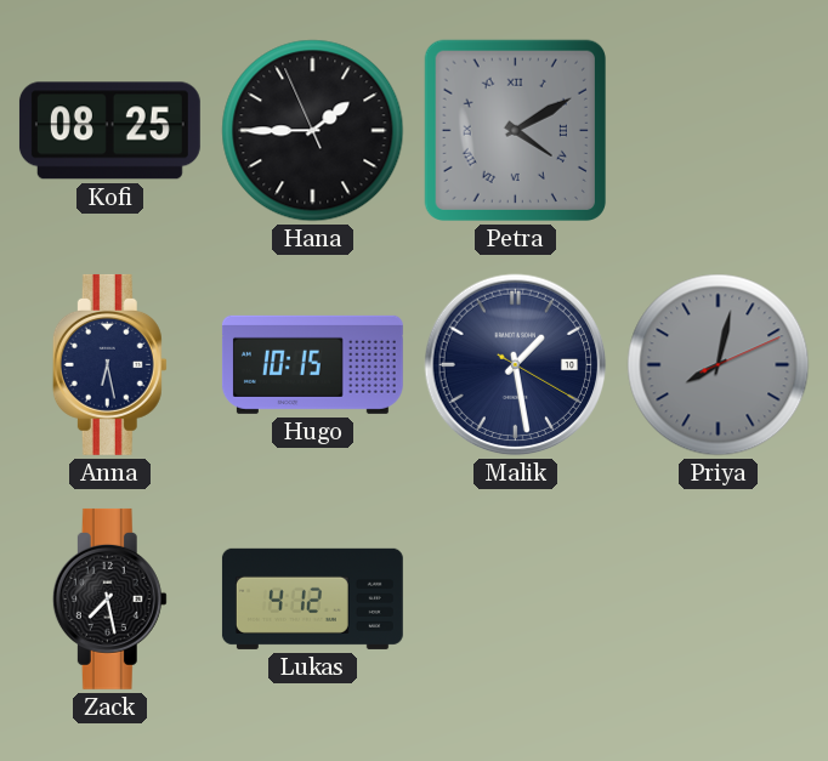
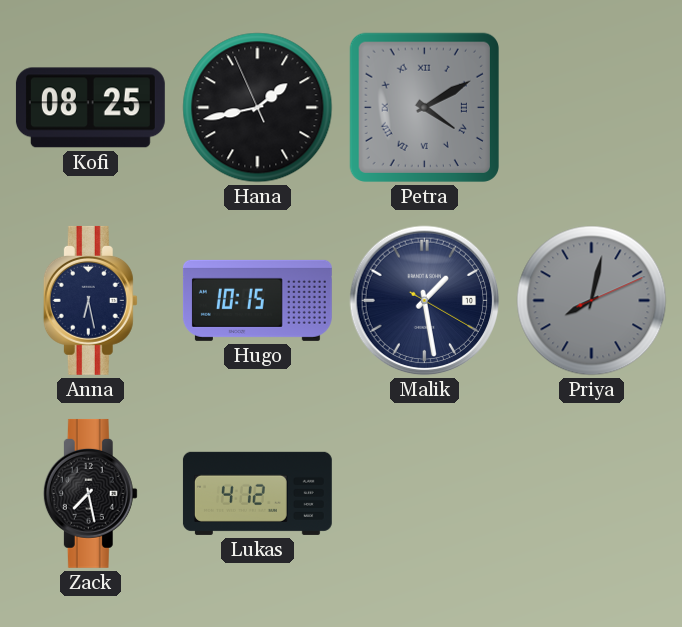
Hana: 1:44 -> 1:42 (258, 108)
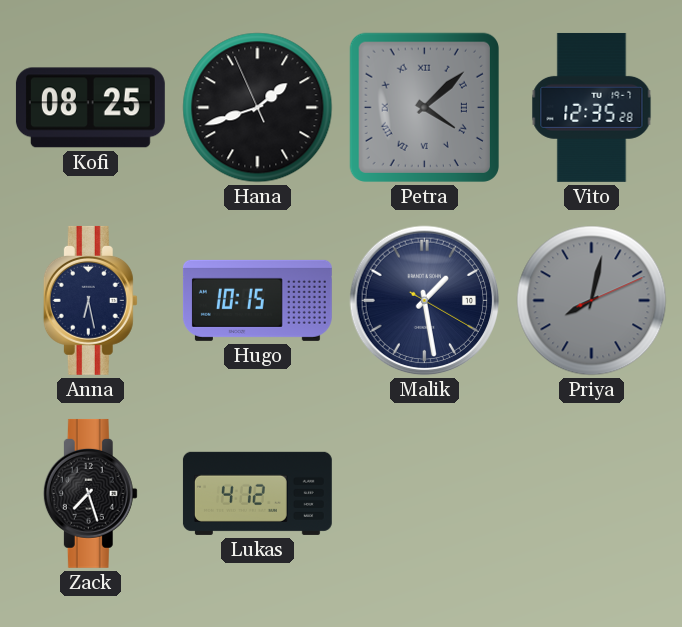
Hana: 1:42 -> 1:41 (258, 108)
Petra: 4:10 -> 4:08 (424, 107)
Vito: none -> 12:35 (592, 107)
Zack: 7:28 -> 7:27 (90, 493)
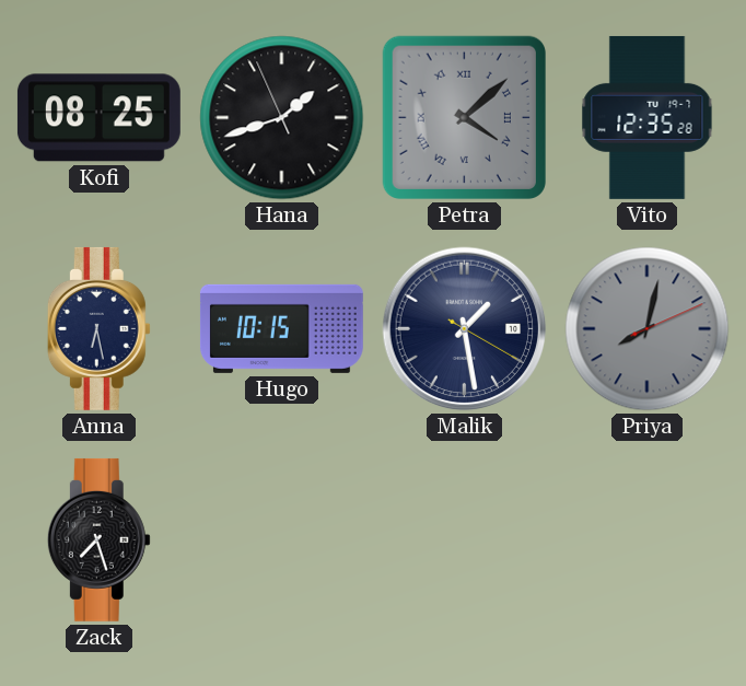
Lukas: 4:12 -> none (257, 493)
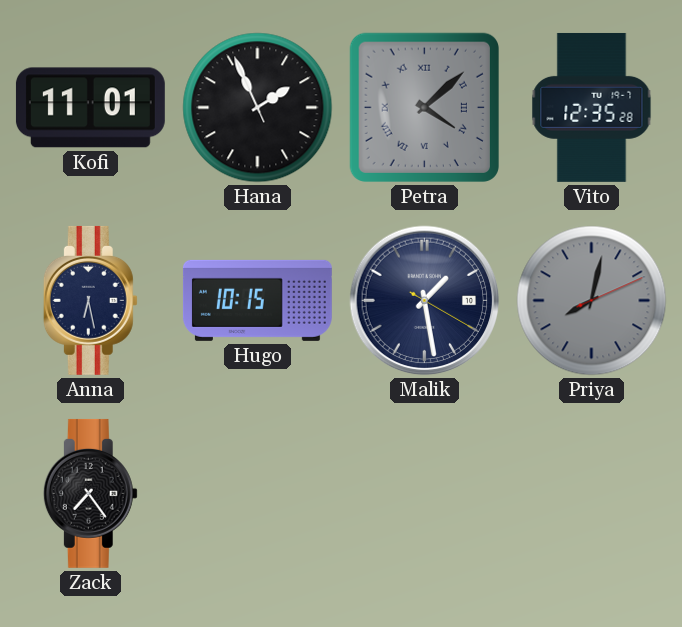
Kofi: 08:25 -> 11:01 (90, 108)
Hana: 1:41 -> 1:55 (258, 108)
Zack: 7:27 -> 7:24 (90, 493)
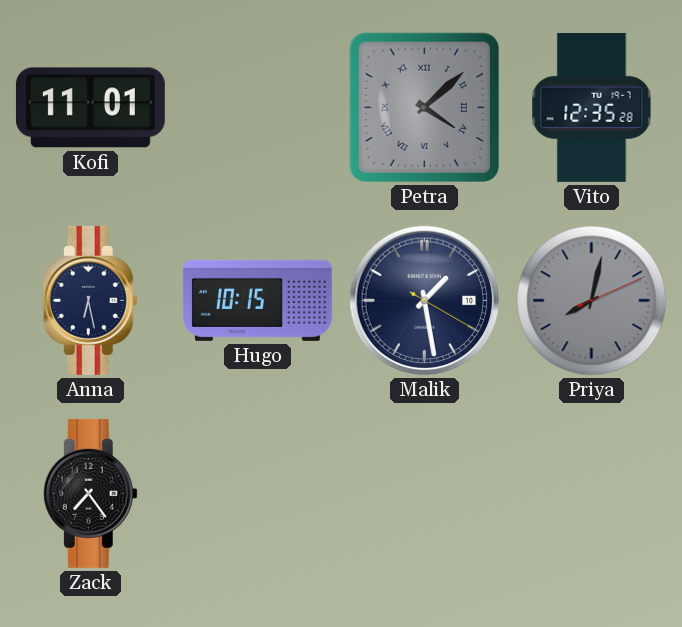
Hana: 1:55 -> none (258, 108)
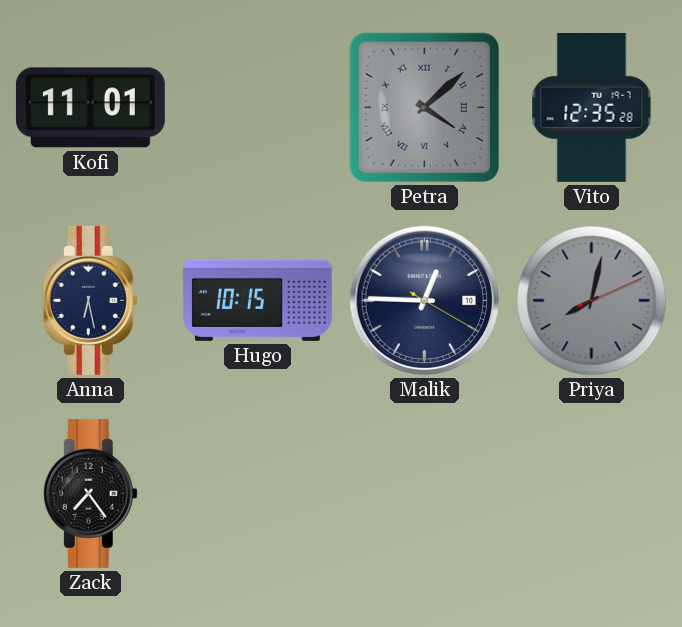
Malik: 1:28 -> 12:45 (425, 301)
